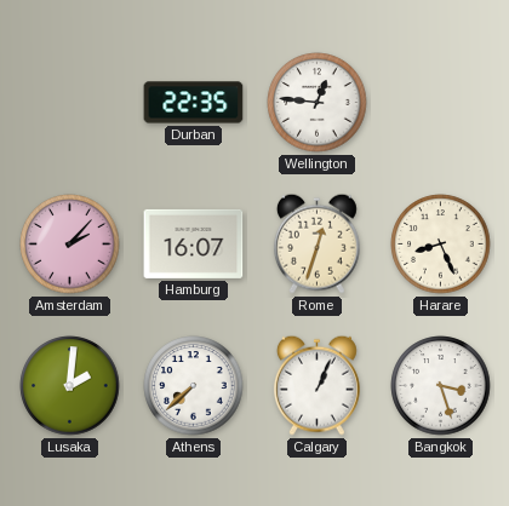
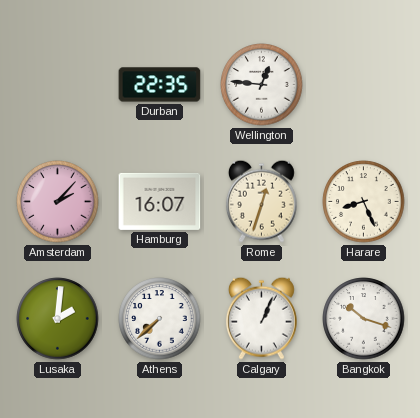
Bangkok: 3:27 -> 10:18 (364, 319)
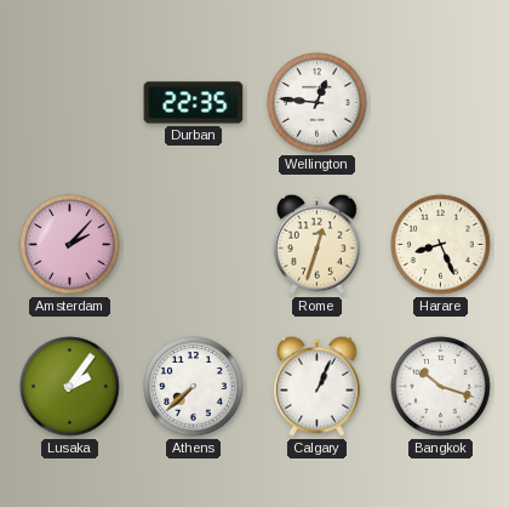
Hamburg: 16:07 -> none (160, 201)
Lusaka: 2:01 -> 2:06 (70, 387)
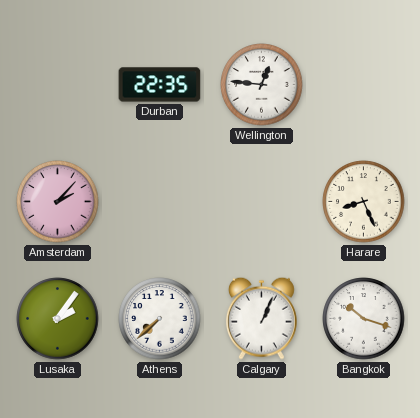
Rome: 12:33 -> none (316, 244)
